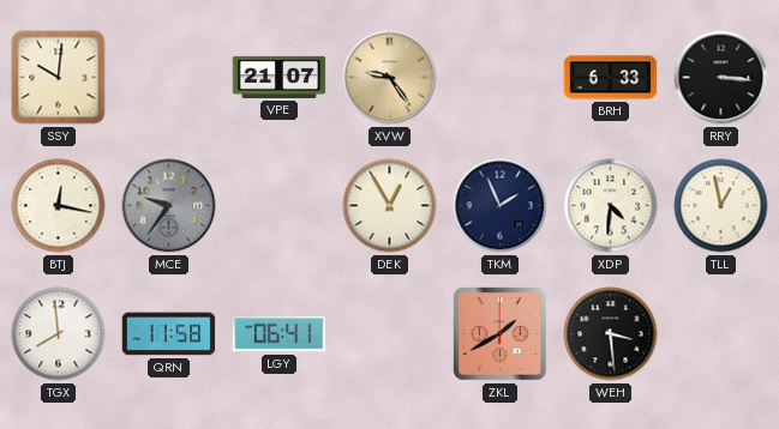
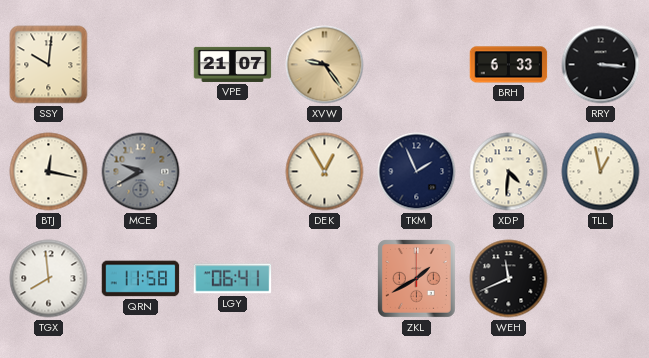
MCE: 9:36 -> 9:40 (141, 172)
WEH: 3:29 -> 11:41 (509, 279)
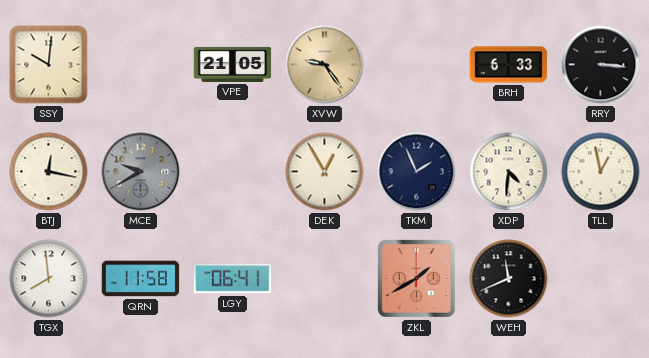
VPE: 21:07 -> 21:05 (233, 64)
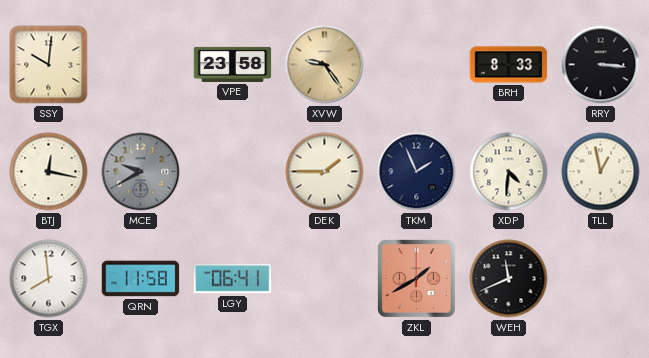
VPE: 21:05 -> 23:58 (233, 64)
BRH: 6:33 -> 8:33 (509, 65)
DEK: 12:55 -> 1:45 (325, 172)
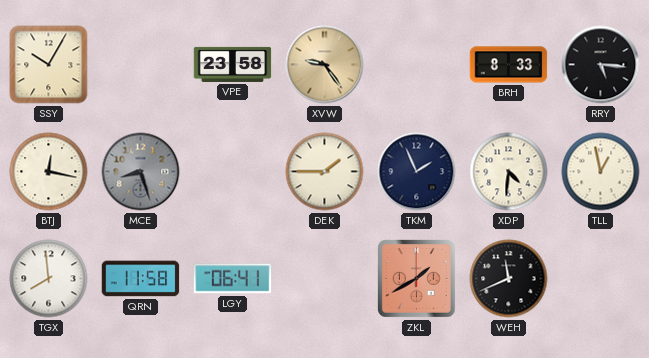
SSY: 10:01 -> 10:05 (49, 65)
RRY: 3:16 -> 5:16 (601, 65)
MCE: 9:40 -> 8:27 (141, 172)
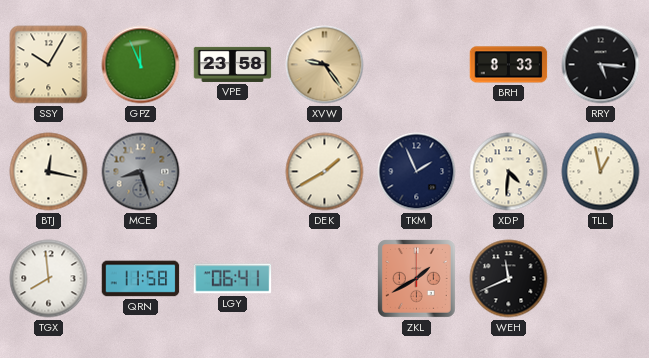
GPZ: none -> 11:56 (141, 65)
DEK: 1:45 -> 1:40 (325, 172)
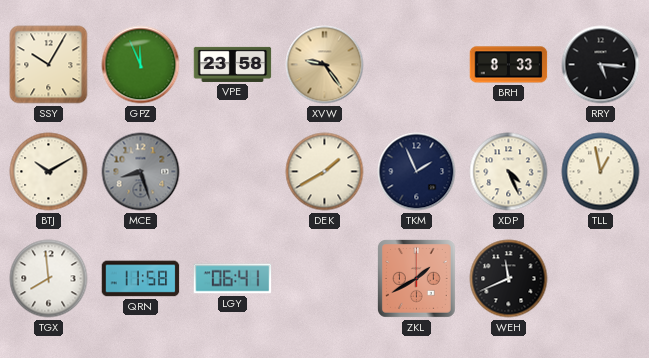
BTJ: 12:17 -> 10:10 (49, 172)
XDP: 4:31 -> 4:26 (509, 172)
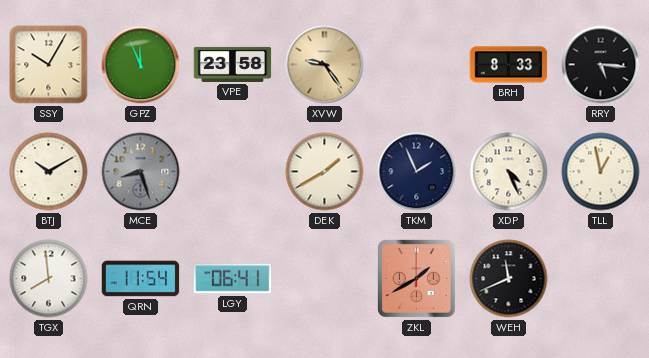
QRN: 11:58 -> 11:54 (141, 279)
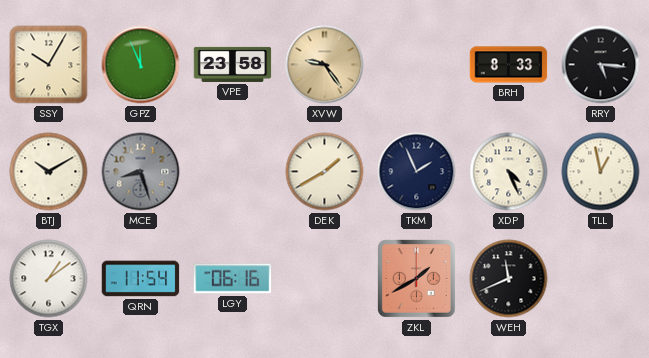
TGX: 7:59 -> 1:09 (49, 279)
LGY: 06:41 -> 06:16 (233, 279)
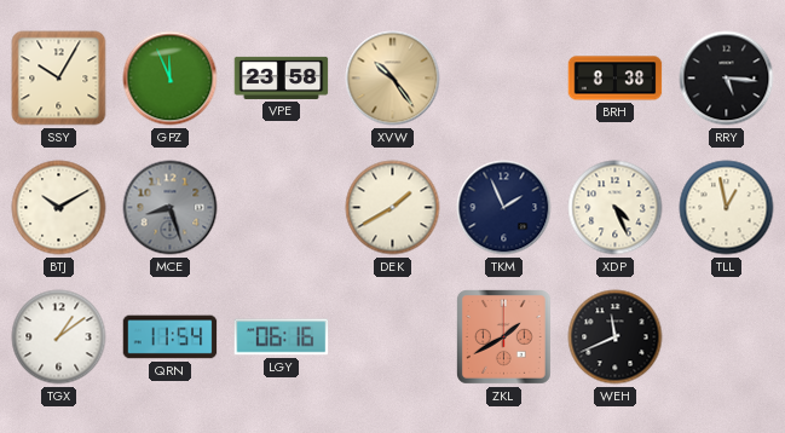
XVW: 9:24 -> 10:24 (393, 79)
BRH: 8:33 -> 8:38 (616, 79)
